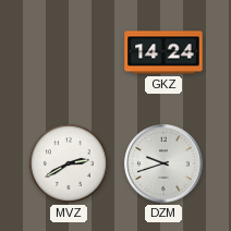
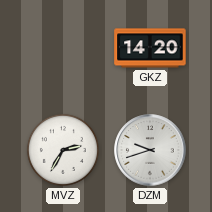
GKZ: 14:24 -> 14:20 (150, 48)
MVZ: 2:40 -> 2:35 (63, 150)
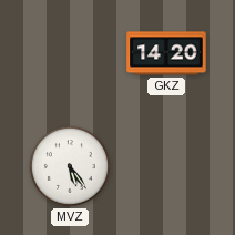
MVZ: 2:35 -> 5:24 (70, 166)
DZM: 9:42 -> none (150, 150)
